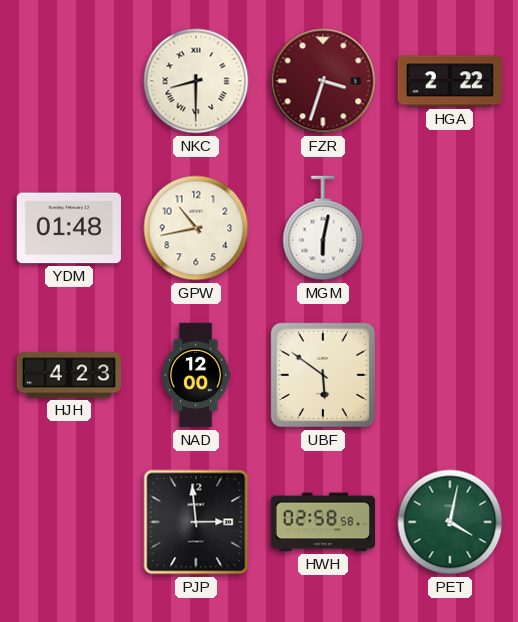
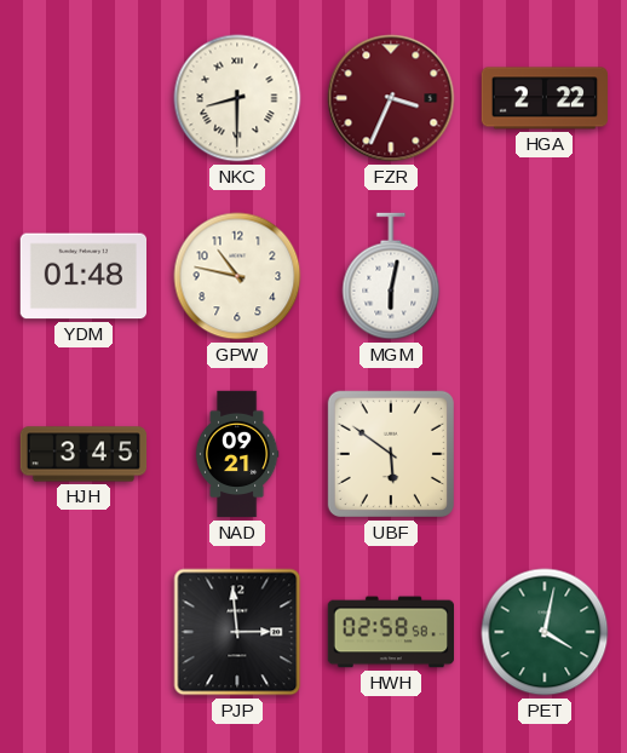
FZR: 3:33 -> 3:34 (391, 98)
GPW: 10:43 -> 10:47 (237, 276)
HJH: 4:23 -> 3:45 (84, 454)
NAD: 12:00 -> 09:21 (237, 454)
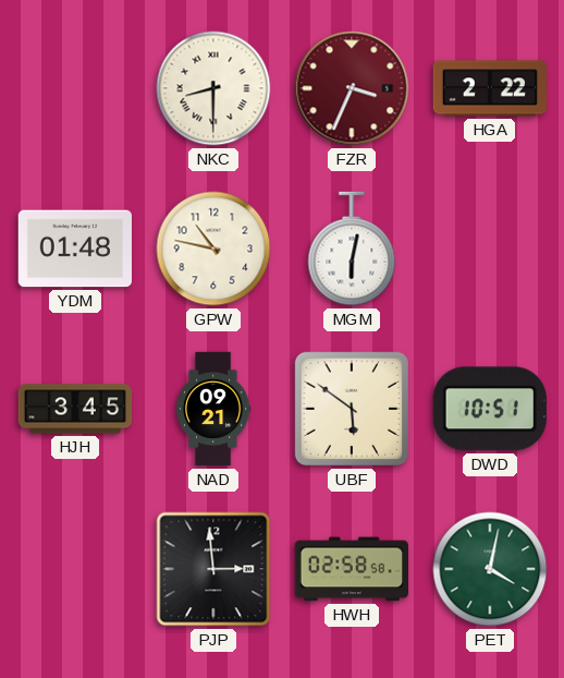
DWD: none -> 10:51 (490, 409)
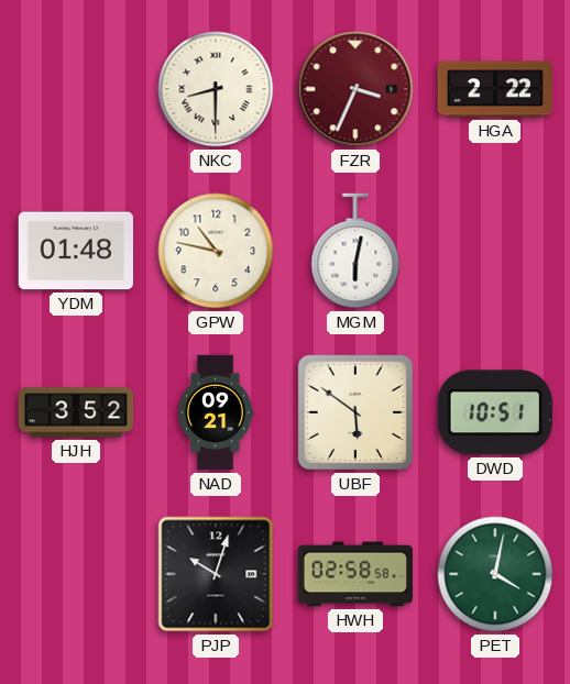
HJH: 3:45 -> 3:52 (76, 412)
PJP: 2:59 -> 10:03 (216, 574)
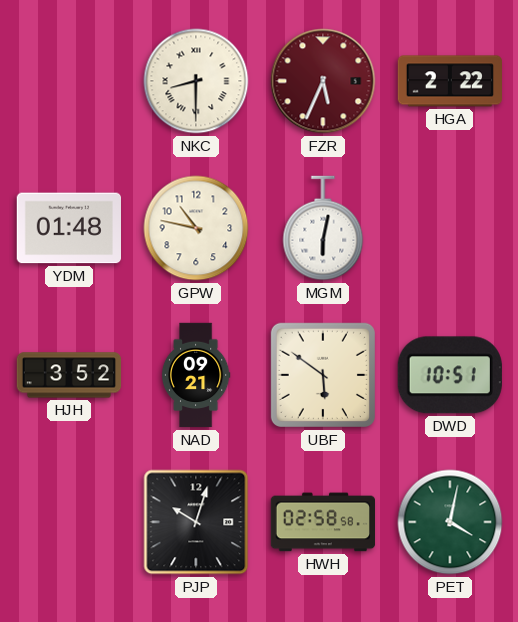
FZR: 3:34 -> 5:34 (323, 81)
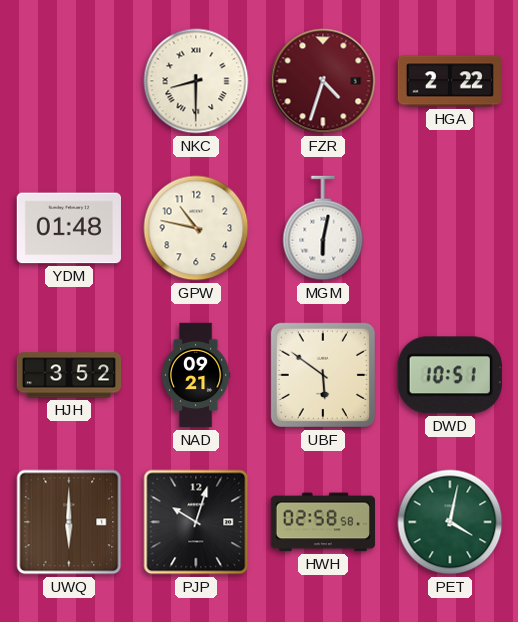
FZR: 5:34 -> 4:33 (323, 81)
UWQ: none -> 6:00 (69, 522)
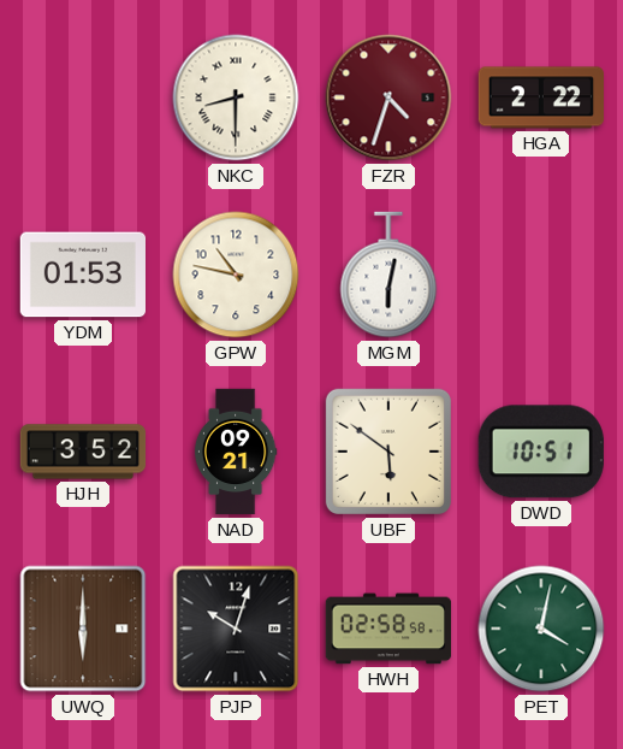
YDM: 01:48 -> 01:53 (82, 275)
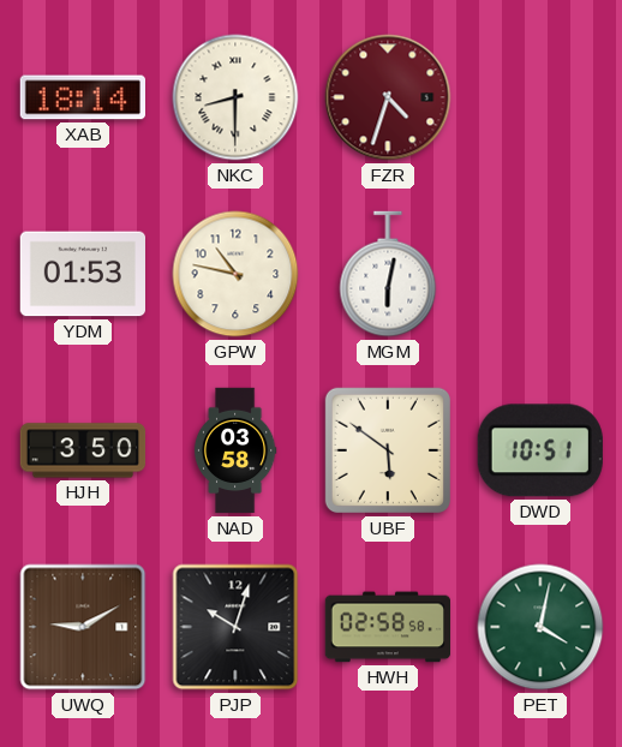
XAB: none -> 18:14 (82, 97)
HGA: 2:22 -> none (540, 98)
HJH: 3:52 -> 3:50 (83, 450)
NAD: 09:21 -> 03:58 (235, 450)
UWQ: 6:00 -> 9:10 (83, 627)
